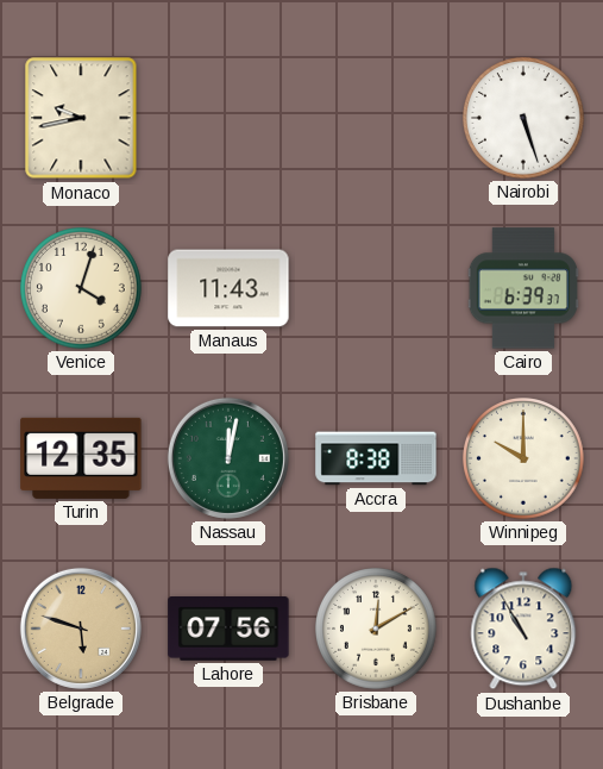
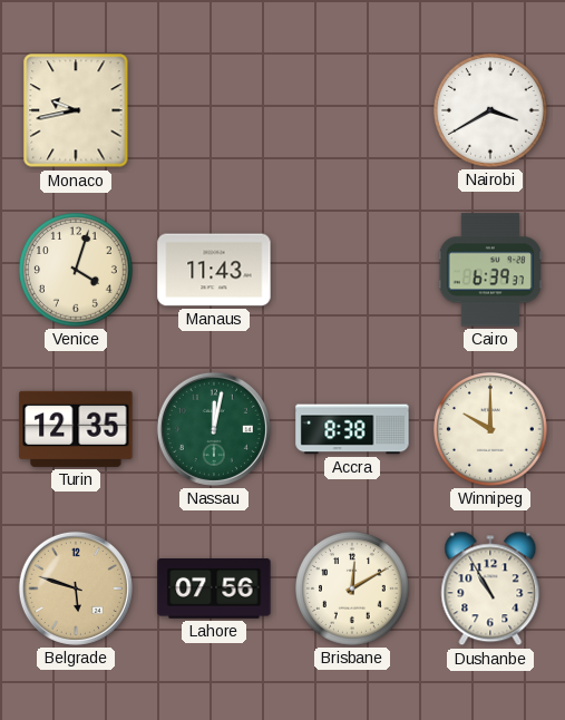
Nairobi: 5:27 -> 3:40 (491, 111)
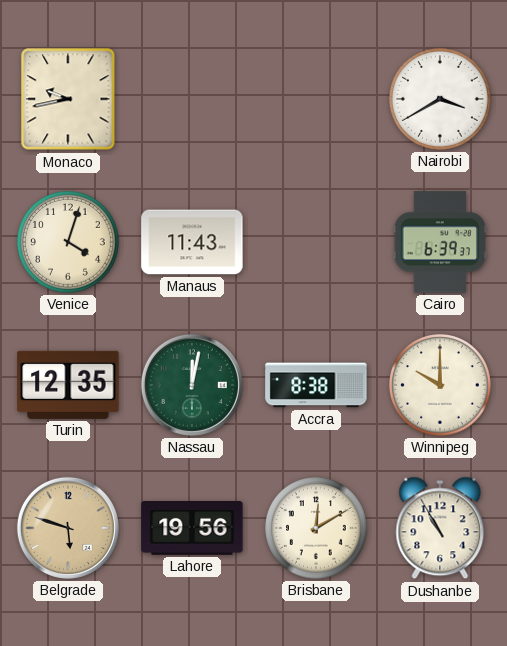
Lahore: 07:56 -> 19:56 (192, 529)
